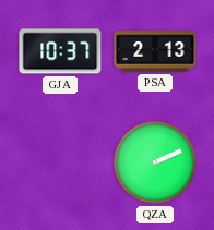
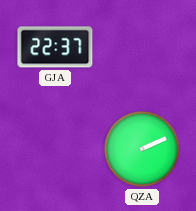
GJA: 10:37 -> 22:37 (55, 47)
PSA: 2:13 -> none (155, 51)
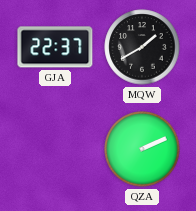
MQW: none -> 1:40 (142, 47)
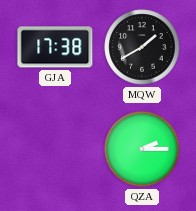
GJA: 22:37 -> 17:38 (55, 47)
QZA: 2:11 -> 2:15 (142, 149)
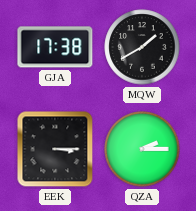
EEK: none -> 3:15 (55, 149)
